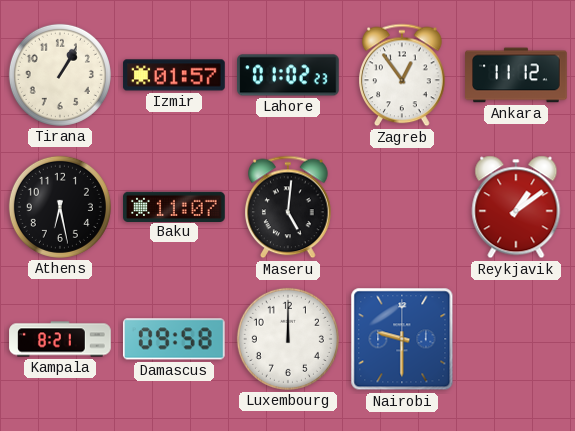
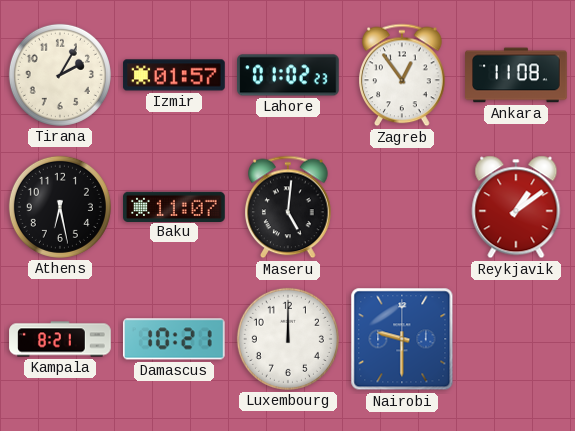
Tirana: 1:05 -> 2:05 (60, 75)
Ankara: 11:12 -> 11:08 (516, 75)
Damascus: 09:58 -> 10:21 (174, 339)
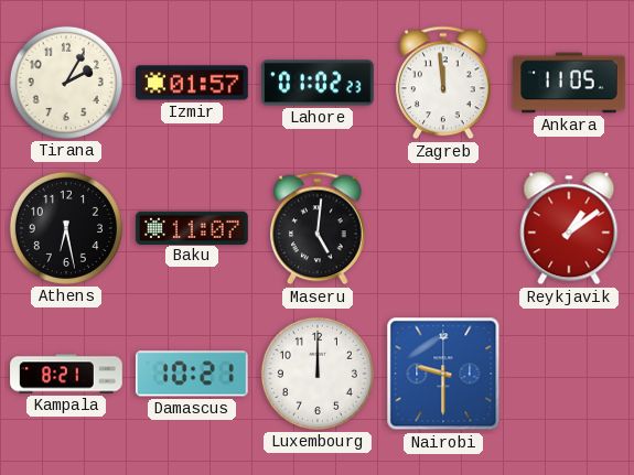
Zagreb: 12:54 -> 11:59 (443, 83)
Ankara: 11:08 -> 11:05 (569, 83)
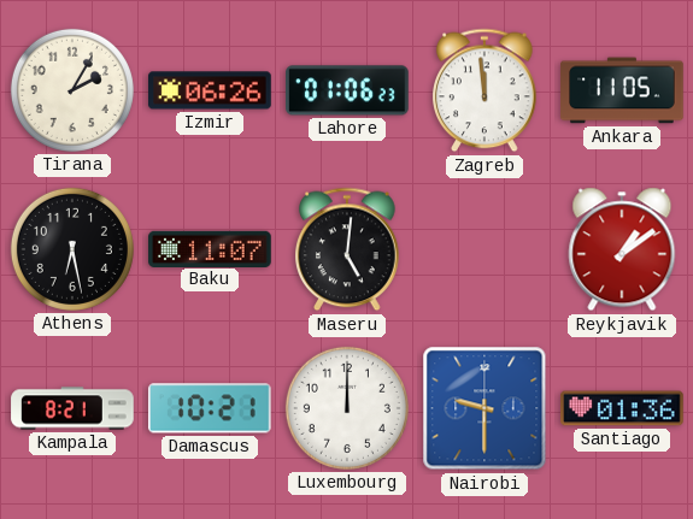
Izmir: 01:57 -> 06:26 (210, 90)
Lahore: 01:02 -> 01:06 (348, 90)
Santiago: none -> 01:36 (622, 408)
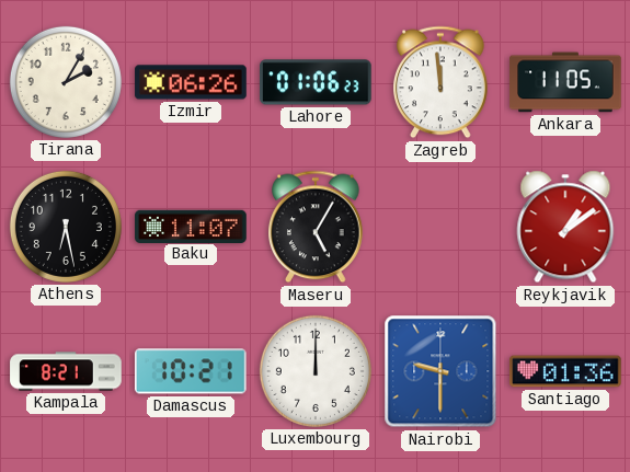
Maseru: 5:01 -> 5:05 (316, 227)
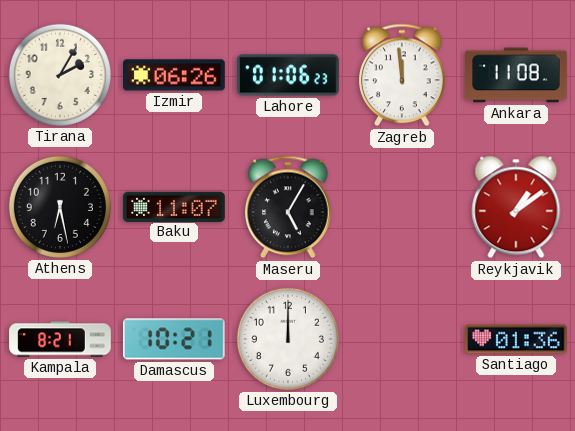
Ankara: 11:05 -> 11:08 (516, 75)
Nairobi: 9:30 -> none (440, 371)
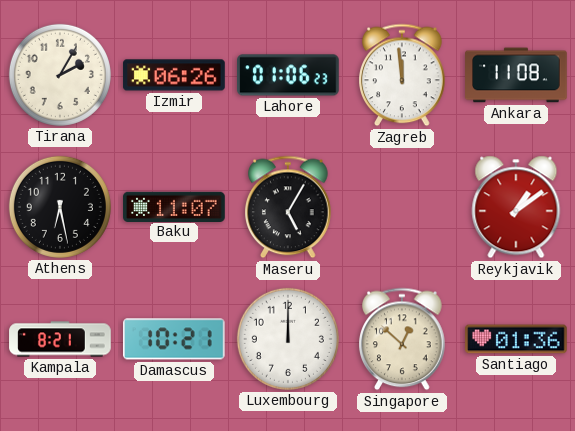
Singapore: none -> 12:52 (402, 339)
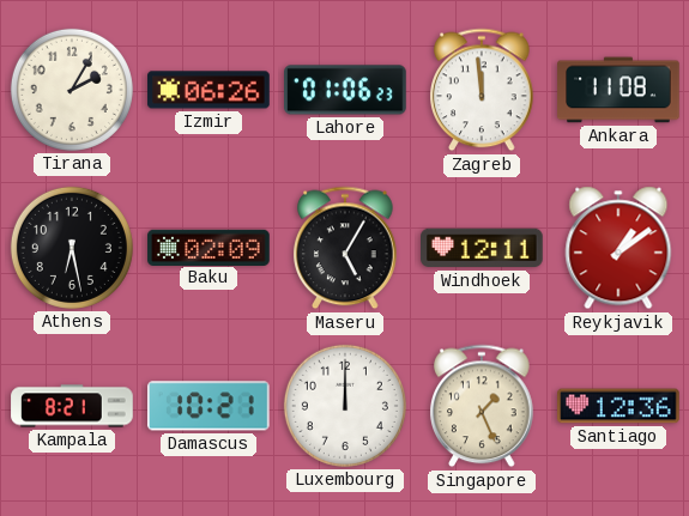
Baku: 11:07 -> 02:09 (208, 247)
Windhoek: none -> 12:11 (483, 248)
Singapore: 12:52 -> 1:26 (482, 406)
Santiago: 01:36 -> 12:36 (618, 406)
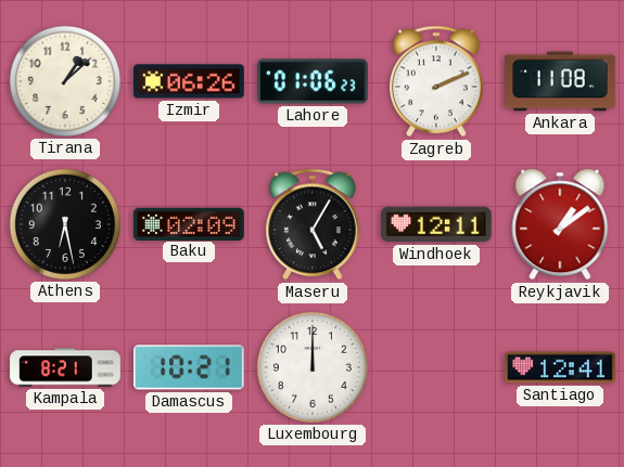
Tirana: 2:05 -> 1:08 (65, 81)
Zagreb: 11:59 -> 2:11 (436, 81)
Singapore: 1:26 -> none (482, 406)
Santiago: 12:36 -> 12:41 (560, 367)
